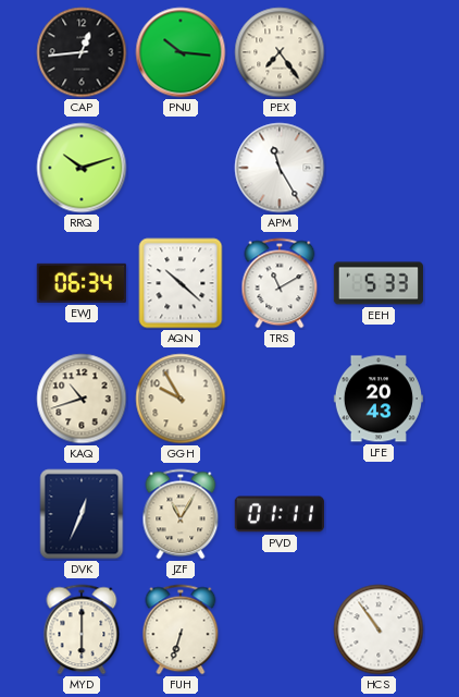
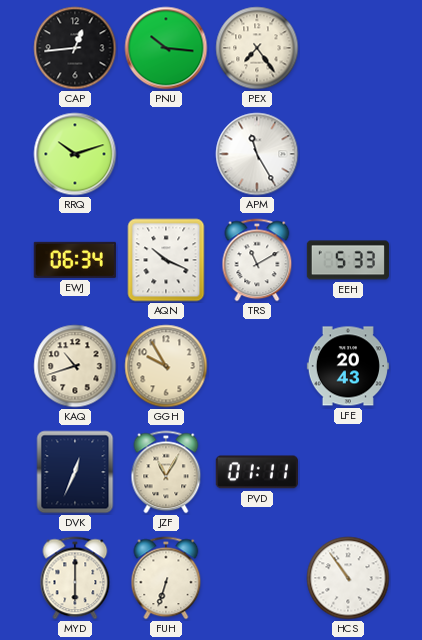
AQN: 10:22 -> 10:19 (166, 260)
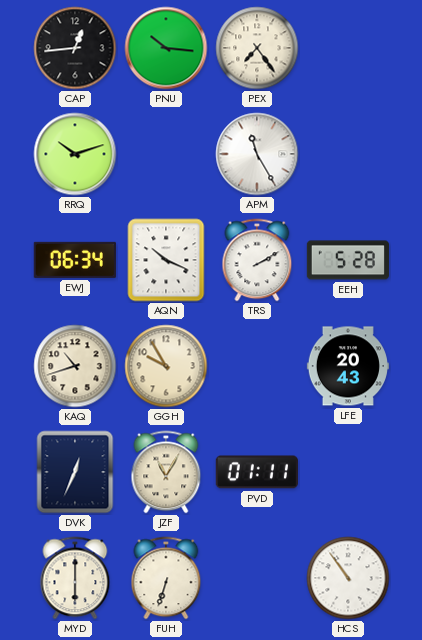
TRS: 11:10 -> 2:10 (257, 260)
EEH: 5:33 -> 5:28 (347, 260)
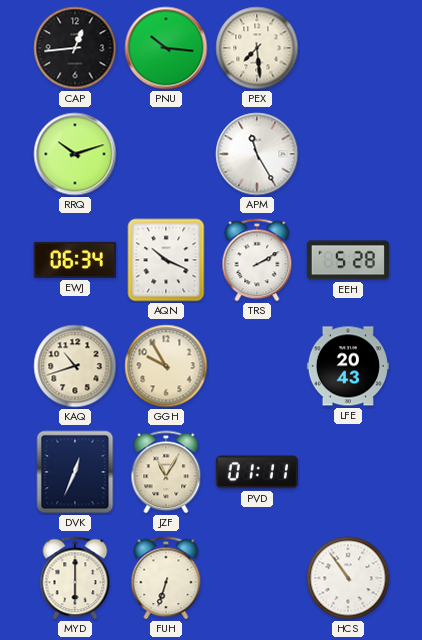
PEX: 7:24 -> 7:29 (257, 48)
